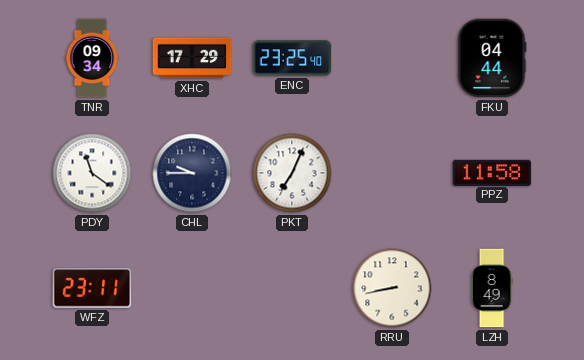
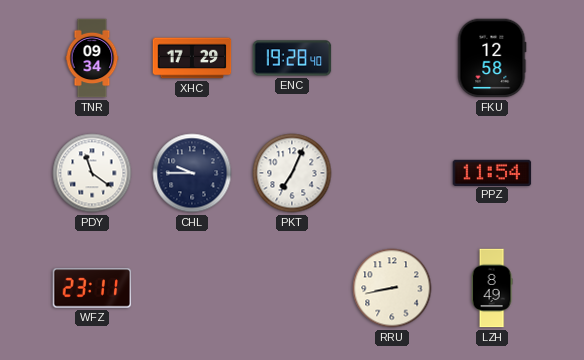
ENC: 23:25 -> 19:28 (292, 58)
FKU: 04:44 -> 12:58 (492, 58)
PPZ: 11:58 -> 11:54 (492, 172)
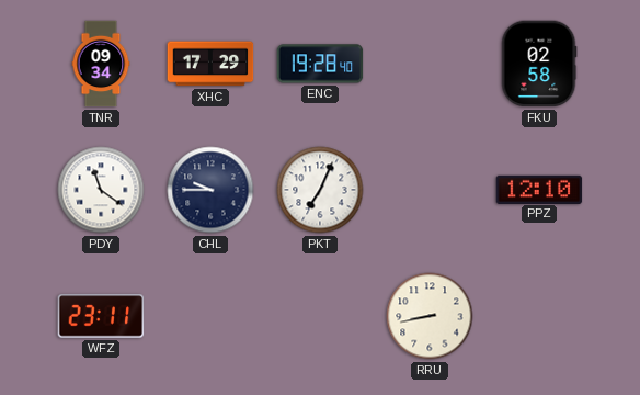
FKU: 12:58 -> 02:58 (539, 64)
PPZ: 11:54 -> 12:10 (539, 189)
LZH: 8:49 -> none (492, 288)
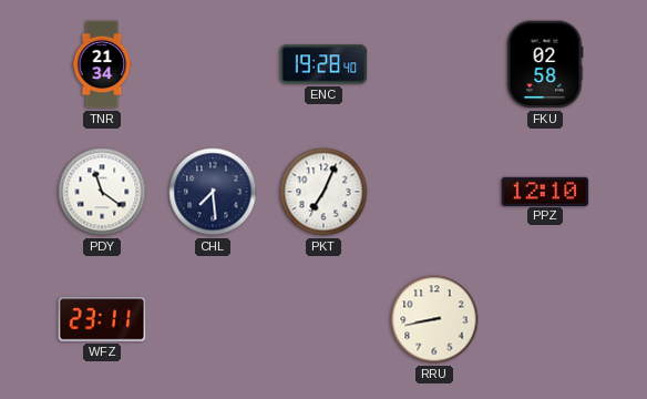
TNR: 09:34 -> 21:34 (102, 64)
XHC: 17:29 -> none (210, 64)
CHL: 9:45 -> 7:29 (213, 192)
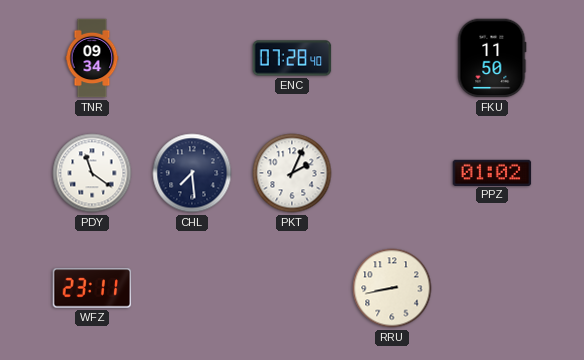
TNR: 21:34 -> 09:34 (92, 58)
ENC: 19:28 -> 07:28 (292, 58)
FKU: 02:58 -> 11:50 (492, 58)
PKT: 7:04 -> 2:04 (292, 173)
PPZ: 12:10 -> 01:02 (492, 172)
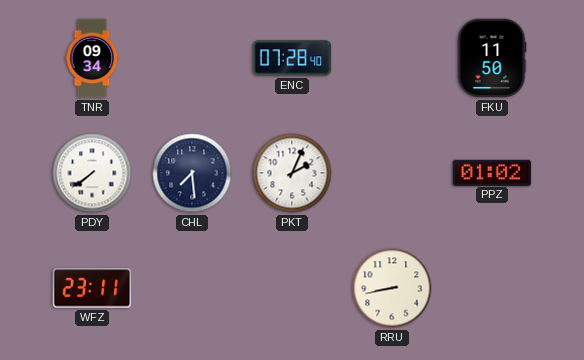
PDY: 11:21 -> 7:39 (92, 173)
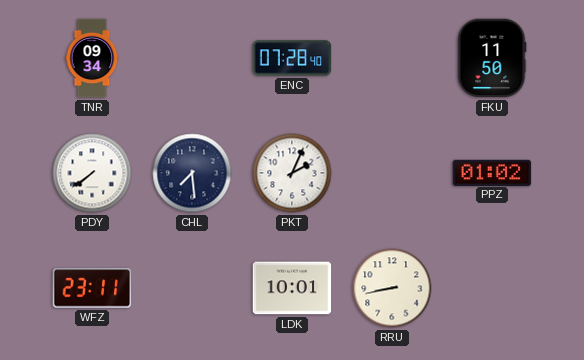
LDK: none -> 10:01 (292, 288)
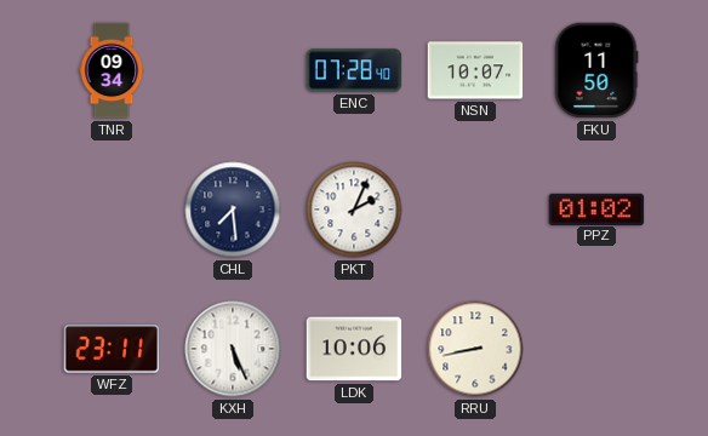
NSN: none -> 10:07 (475, 70)
PDY: 7:39 -> none (92, 173)
KXH: none -> 5:26 (233, 349)
LDK: 10:01 -> 10:06 (354, 349)
